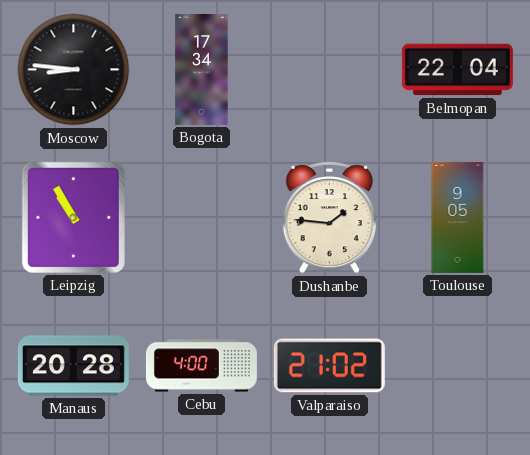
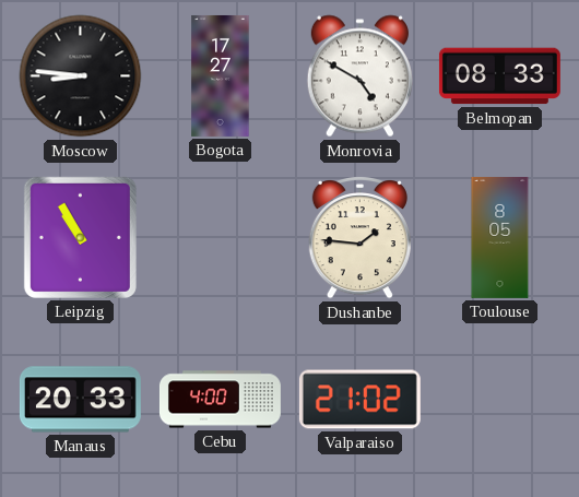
Bogota: 17:34 -> 17:27 (221, 75)
Monrovia: none -> 4:50 (359, 76)
Belmopan: 22:04 -> 08:33 (499, 76)
Toulouse: 9:05 -> 8:05 (500, 237)
Manaus: 20:28 -> 20:33 (80, 400)
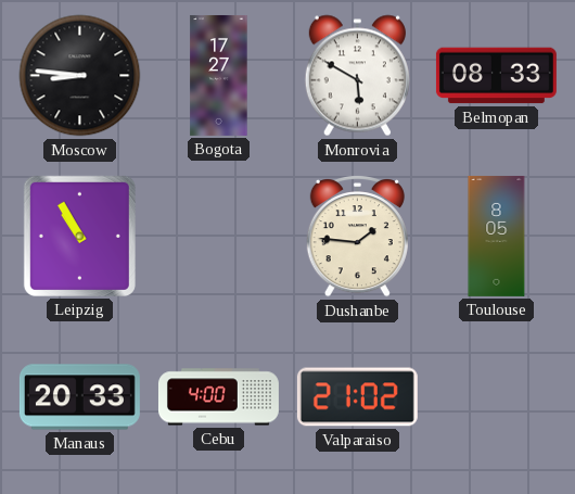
Monrovia: 4:50 -> 5:50 (357, 76)
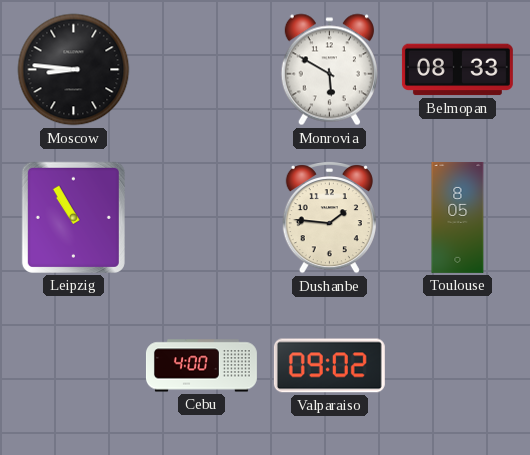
Bogota: 17:27 -> none (219, 75)
Manaus: 20:33 -> none (79, 397)
Valparaiso: 21:02 -> 09:02 (329, 366)
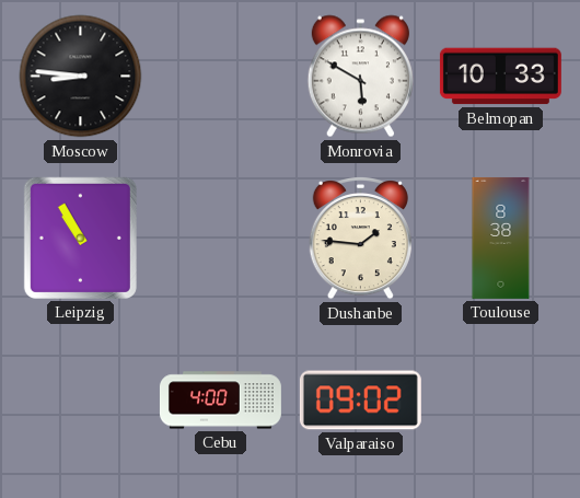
Belmopan: 08:33 -> 10:33 (500, 77)
Toulouse: 8:05 -> 8:38 (501, 238)
